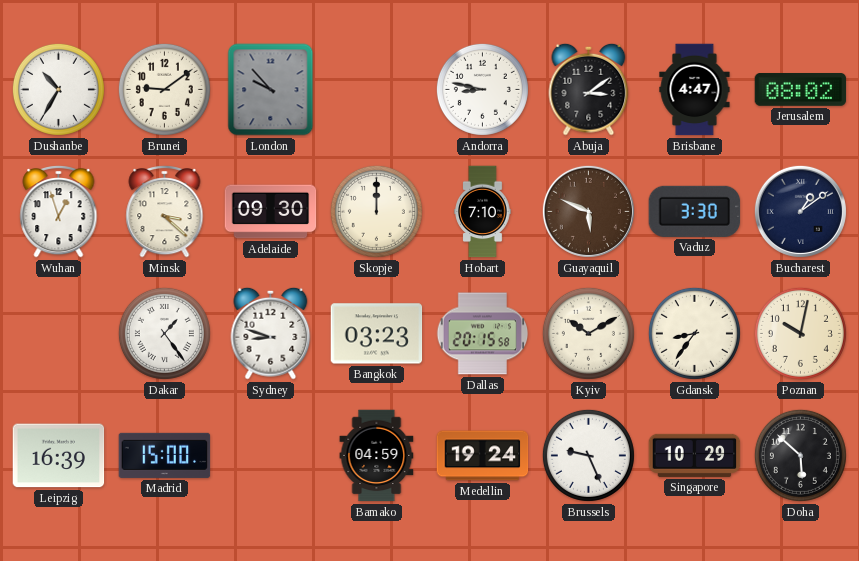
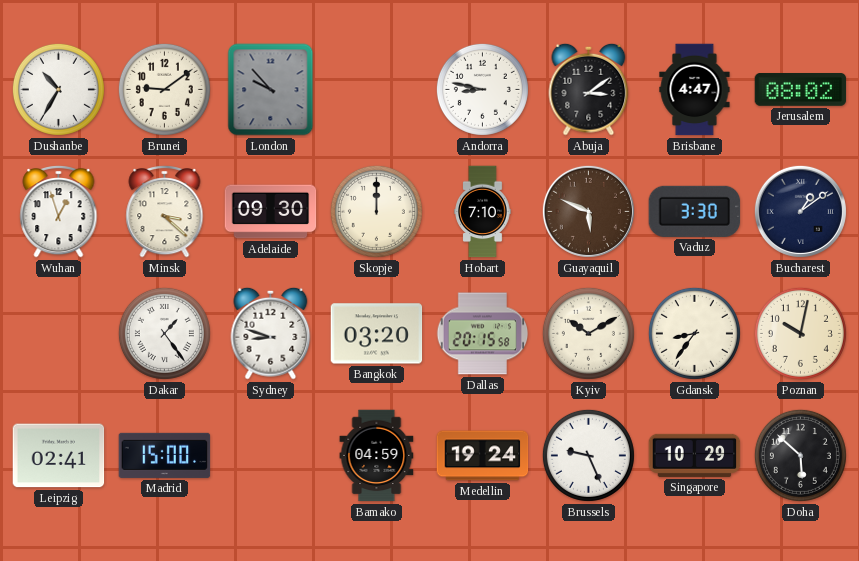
Bangkok: 03:23 -> 03:20 (377, 334)
Leipzig: 16:39 -> 02:41 (59, 456)
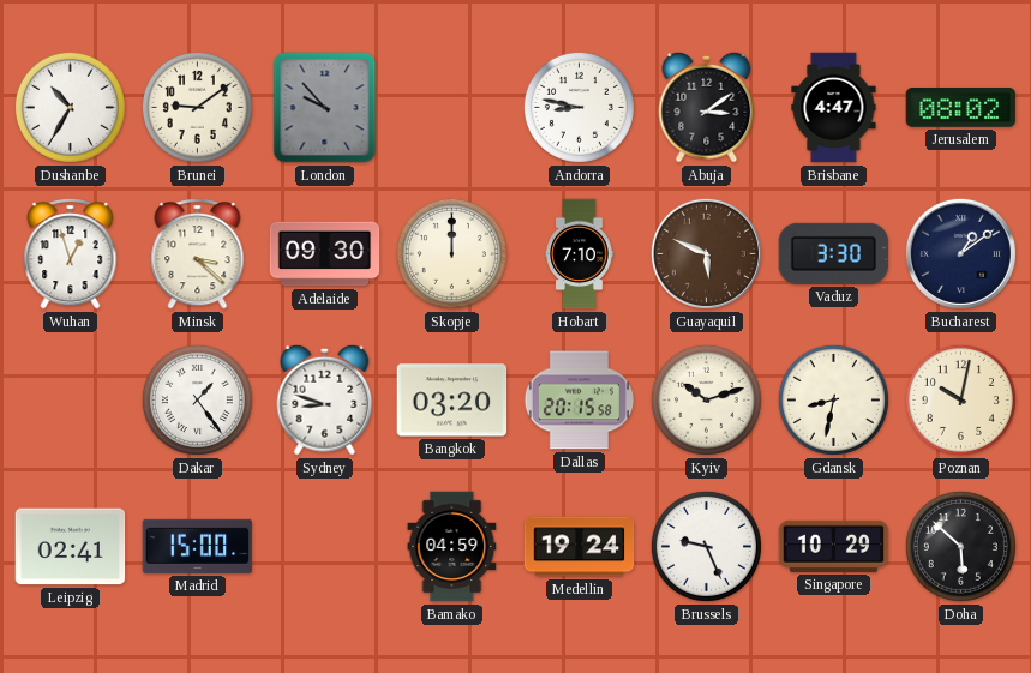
Kyiv: 10:10 -> 10:12 (706, 399)
Gdansk: 8:36 -> 8:32 (833, 399)
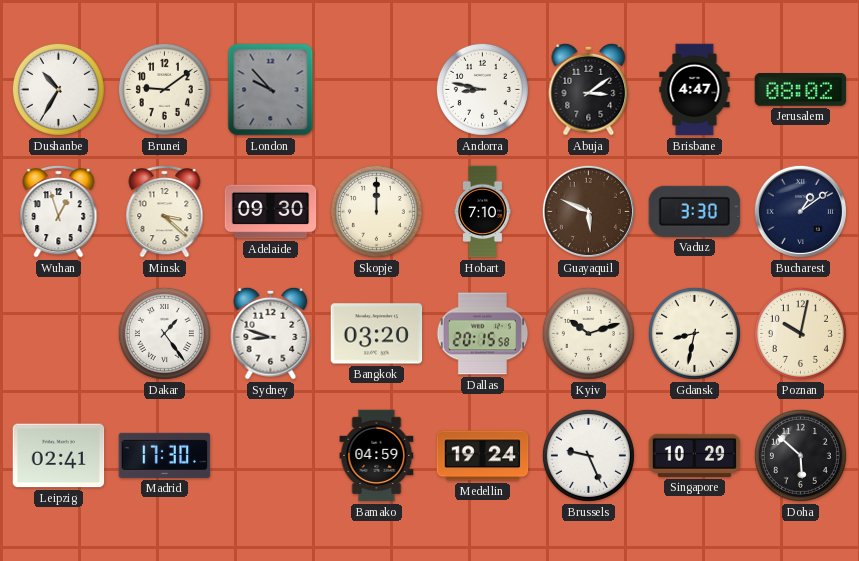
Madrid: 15:00 -> 17:30 (165, 455)
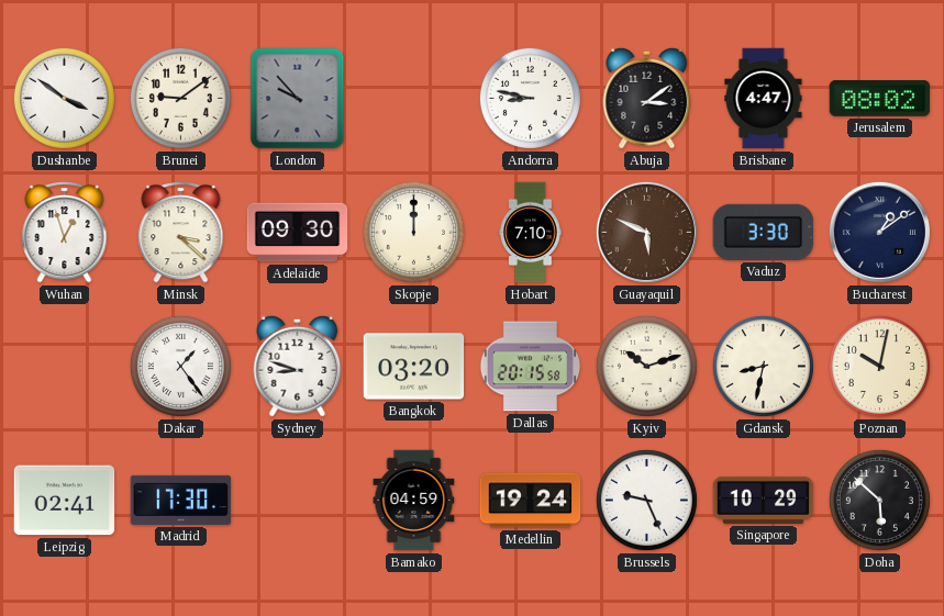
Dushanbe: 10:35 -> 3:51 (64, 98)
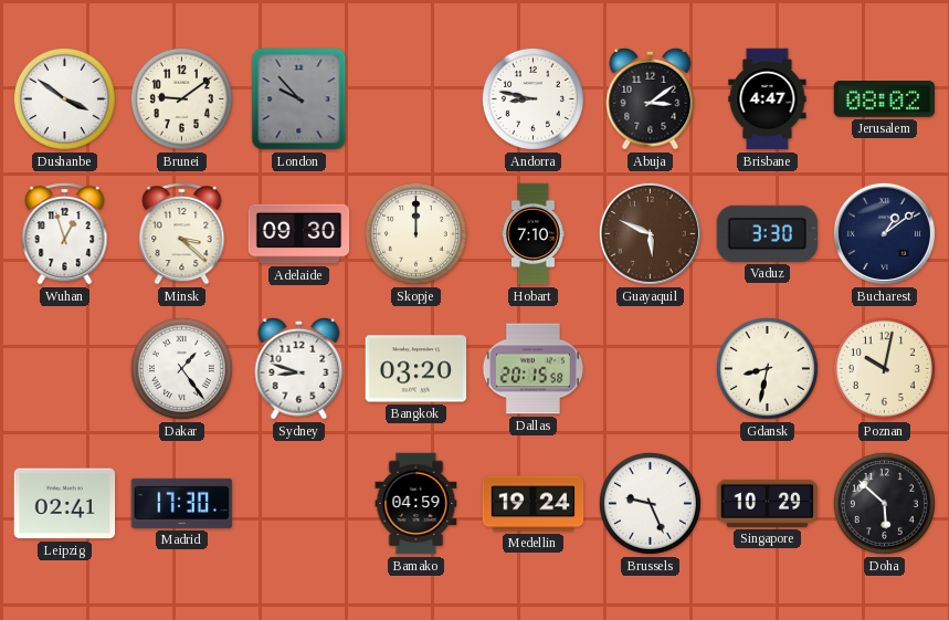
Kyiv: 10:12 -> none (646, 366)
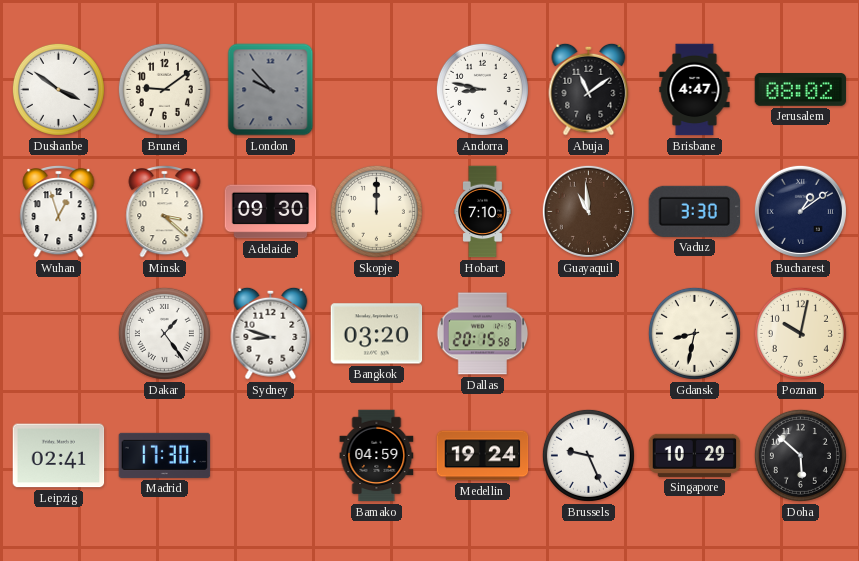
Abuja: 3:09 -> 11:09 (589, 89)
Guayaquil: 5:49 -> 10:59 (588, 211)
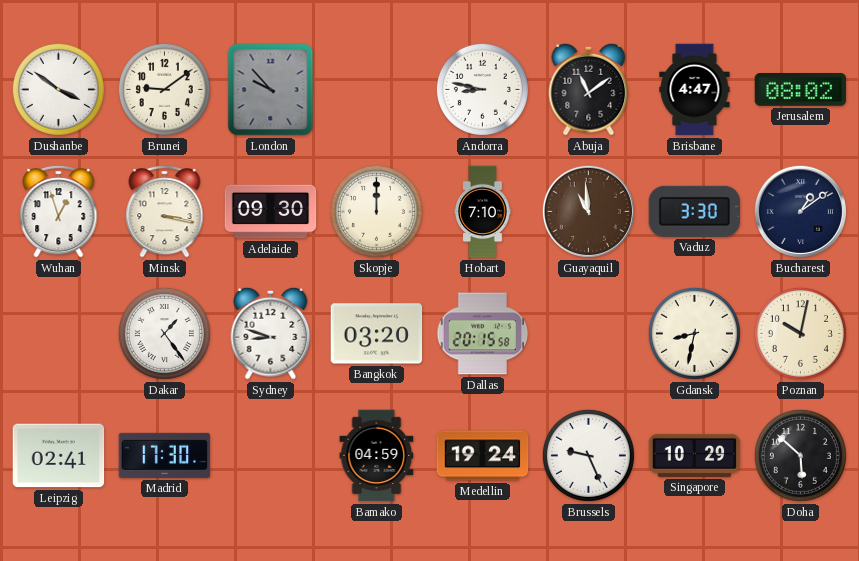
Minsk: 3:22 -> 3:17 (165, 212)
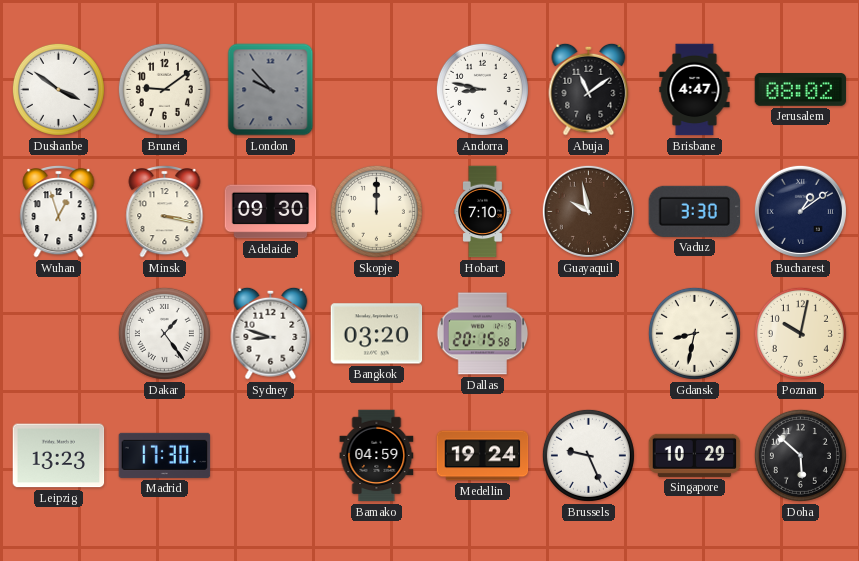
Guayaquil: 10:59 -> 9:58 (588, 211)
Leipzig: 02:41 -> 13:23 (59, 456)
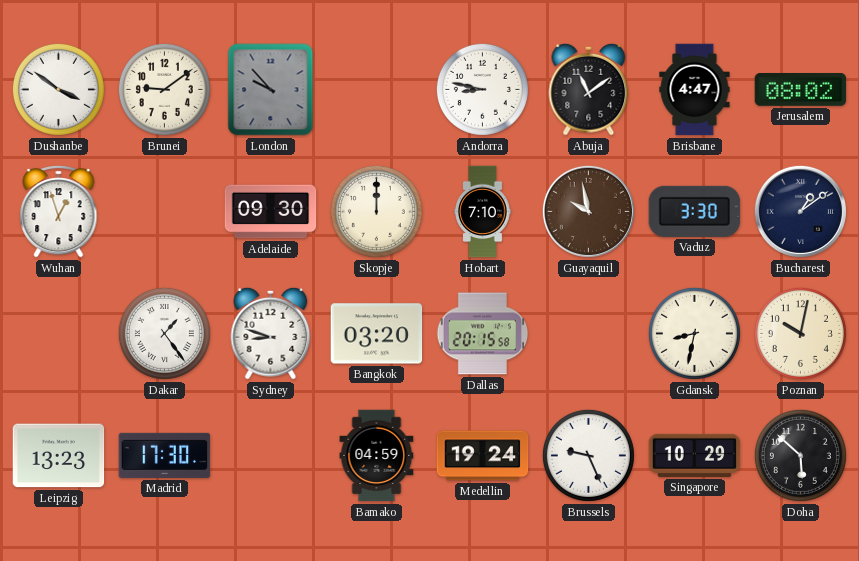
Minsk: 3:17 -> none (165, 212)
